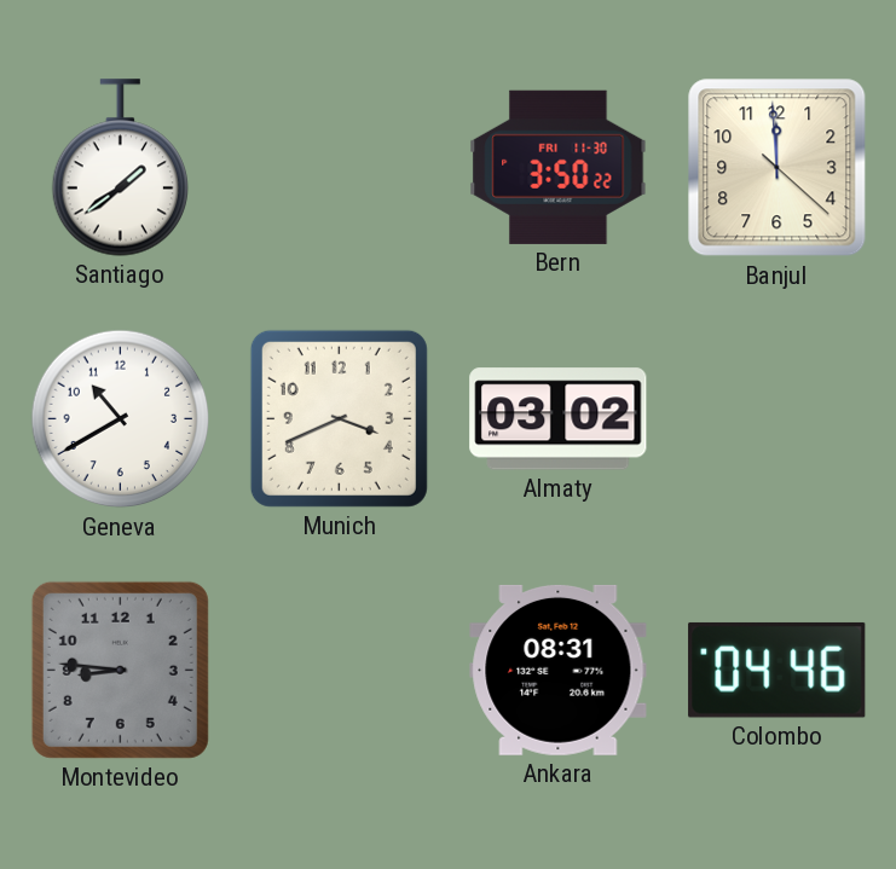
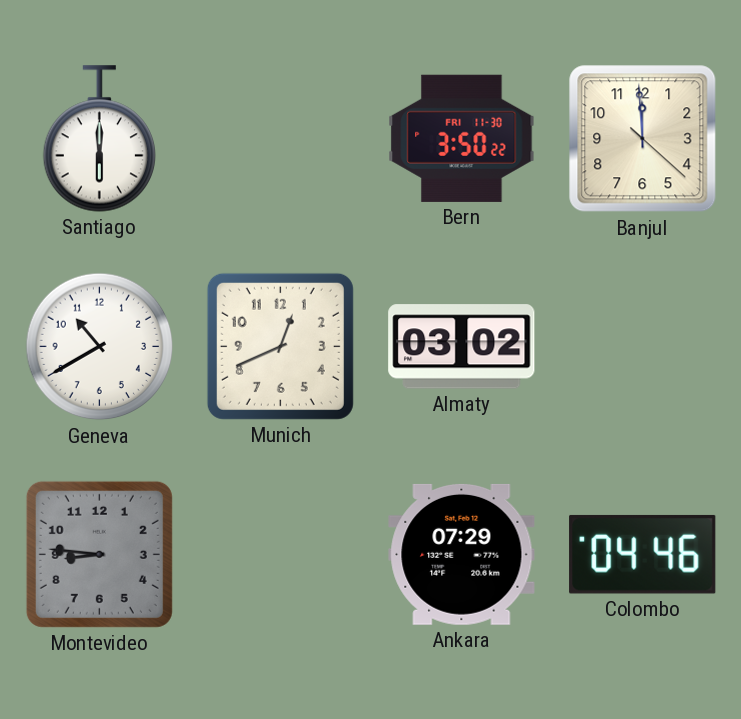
Santiago: 1:39 -> 6:00 (99, 139)
Munich: 3:41 -> 12:41 (280, 346)
Ankara: 08:31 -> 07:29 (462, 554)
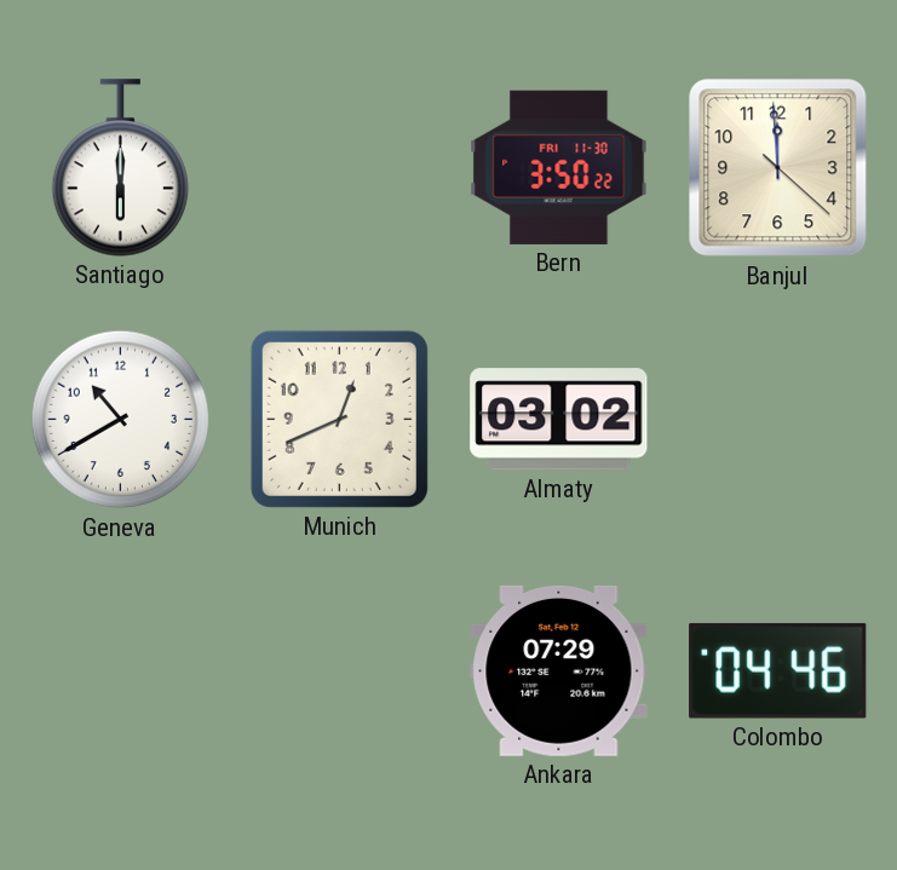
Montevideo: 8:46 -> none (99, 554)
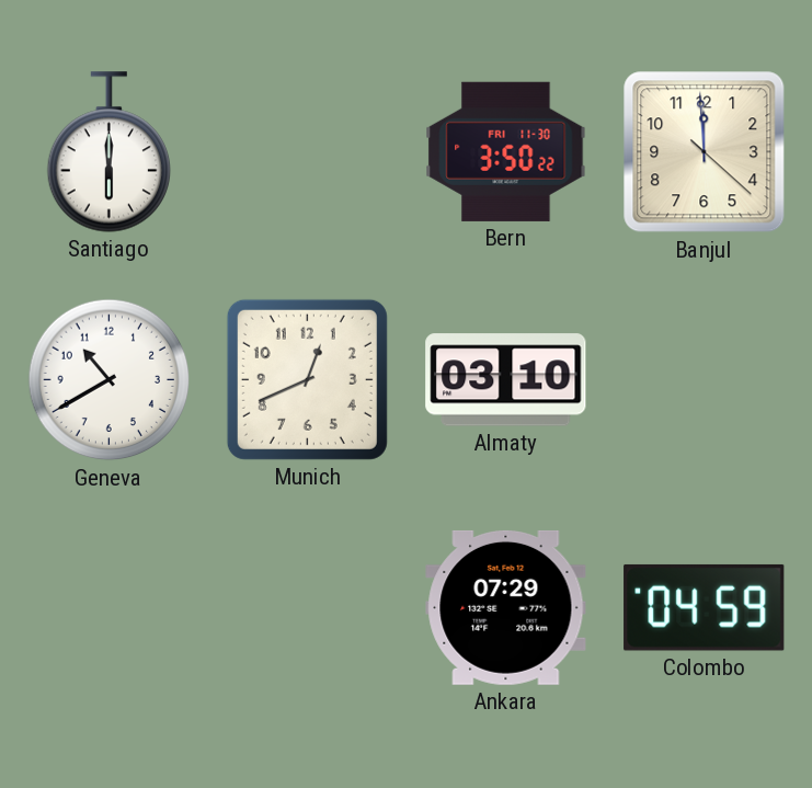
Almaty: 03:02 -> 03:10 (506, 380)
Colombo: 04:46 -> 04:59 (705, 607)
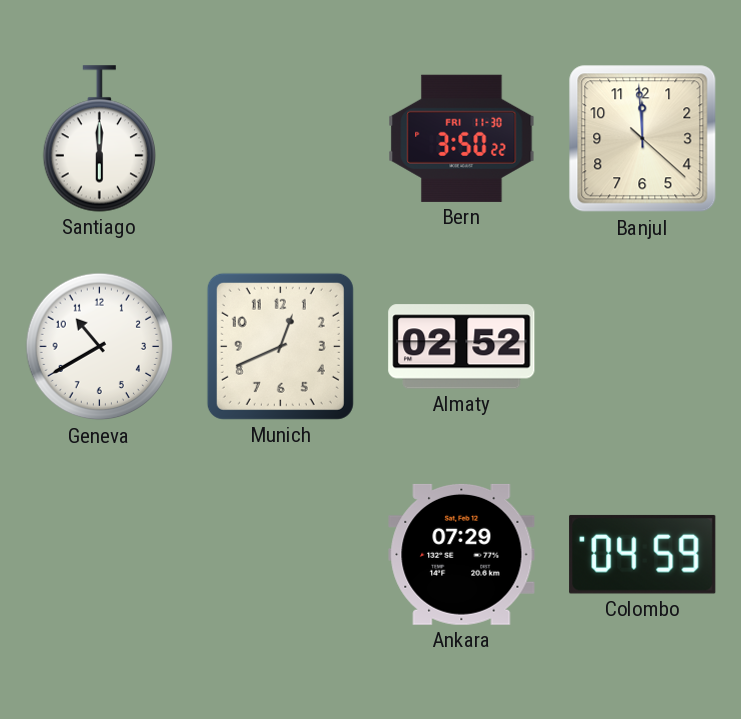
Almaty: 03:10 -> 02:52 (462, 347)
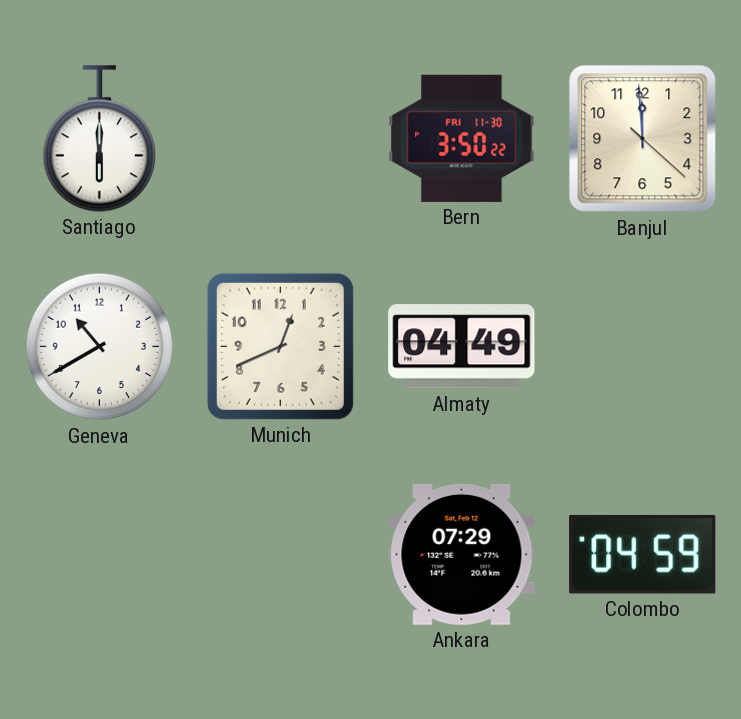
Almaty: 02:52 -> 04:49 (462, 347)
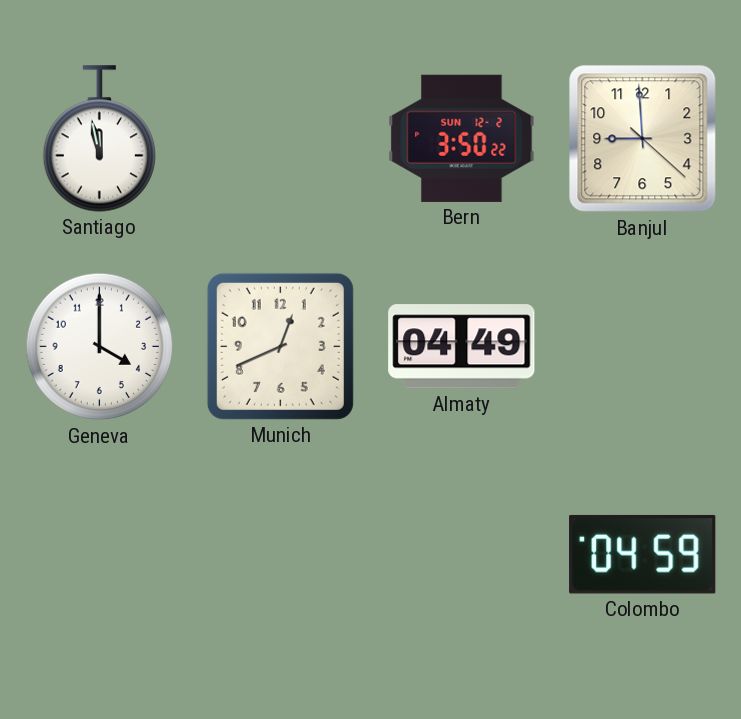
Santiago: 6:00 -> 11:58 (99, 139)
Bern date: FRI 11-30 -> SUN 12-2 (462, 138)
Banjul: 11:59 -> 8:59 (643, 139)
Geneva: 10:40 -> 4:00 (100, 347)
Ankara: 07:29 -> none (462, 554)
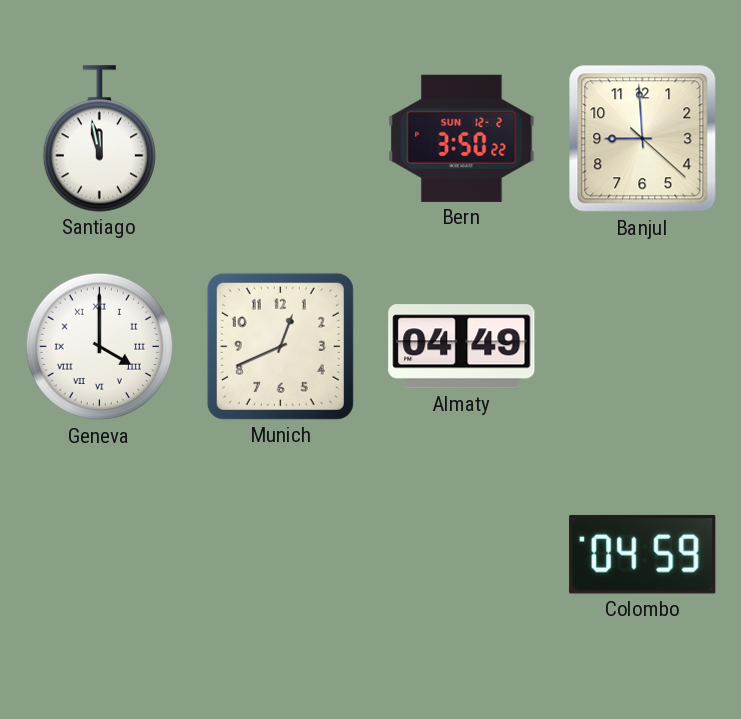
Geneva numerals: Arabic -> Roman (100, 347)
